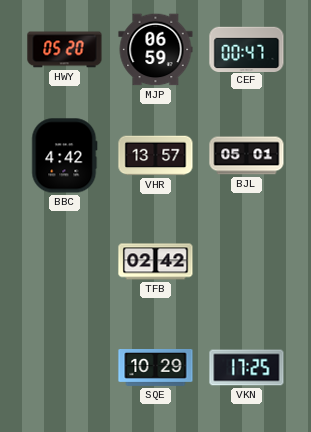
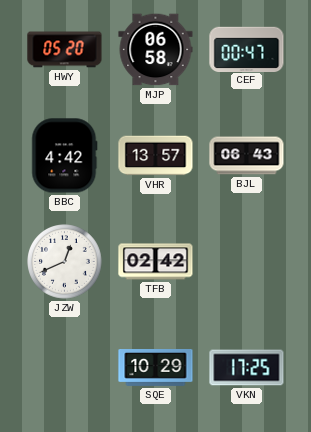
MJP: 06:59 -> 06:58 (156, 50)
BJL: 05:01 -> 06:43 (247, 156)
JZW: none -> 12:41 (65, 262)
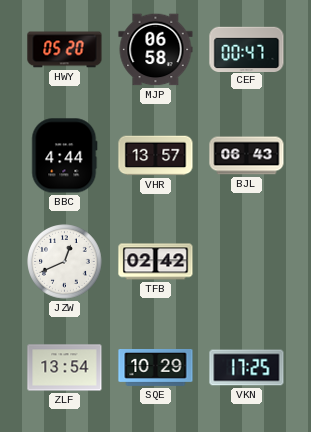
BBC: 4:42 -> 4:44 (65, 156)
ZLF: none -> 13:54 (65, 368)
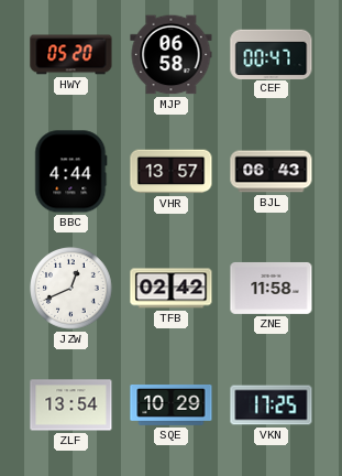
ZNE: none -> 11:58 (272, 288)
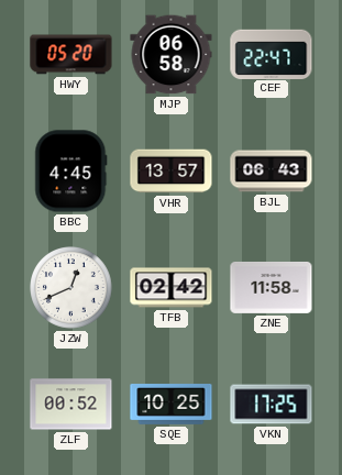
CEF: 00:47 -> 22:47 (272, 54)
BBC: 4:44 -> 4:45 (71, 172)
ZLF: 13:54 -> 00:52 (71, 405)
SQE: 10:29 -> 10:25 (172, 405)
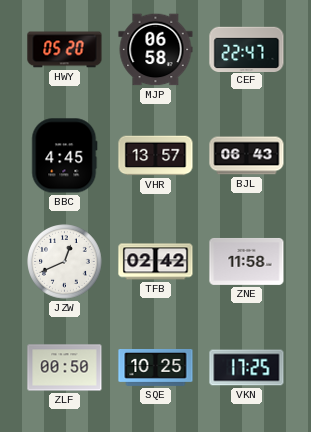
ZLF: 00:52 -> 00:50 (65, 368)
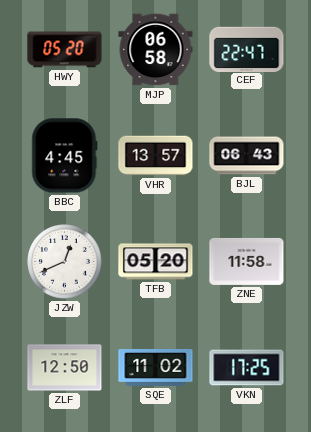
TFB: 02:42 -> 05:20 (156, 262)
ZLF: 00:50 -> 12:50 (65, 368)
SQE: 10:25 -> 11:02 (156, 368)
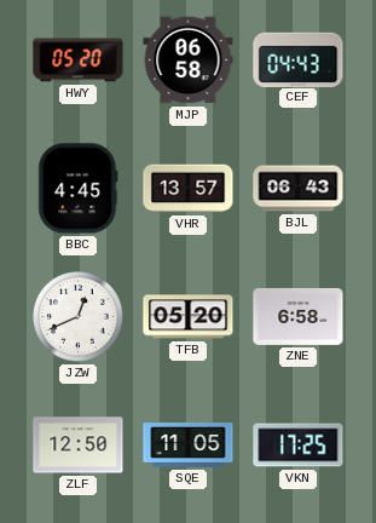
CEF: 22:47 -> 04:43 (299, 59)
ZNE: 11:58 -> 6:58 (299, 316)
SQE: 11:02 -> 11:05 (189, 446)
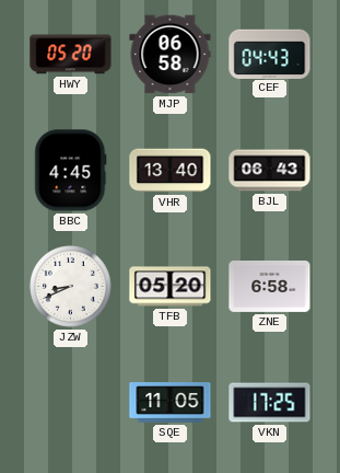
VHR: 13:57 -> 13:40 (171, 171)
JZW: 12:41 -> 8:41 (71, 287)
ZLF: 12:50 -> none (79, 446)
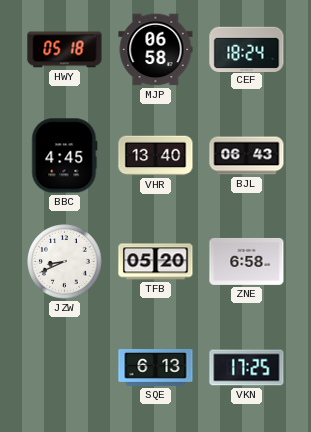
HWY: 05:20 -> 05:18 (65, 50)
CEF: 04:43 -> 18:24 (247, 49)
SQE: 11:05 -> 6:13 (156, 368)
